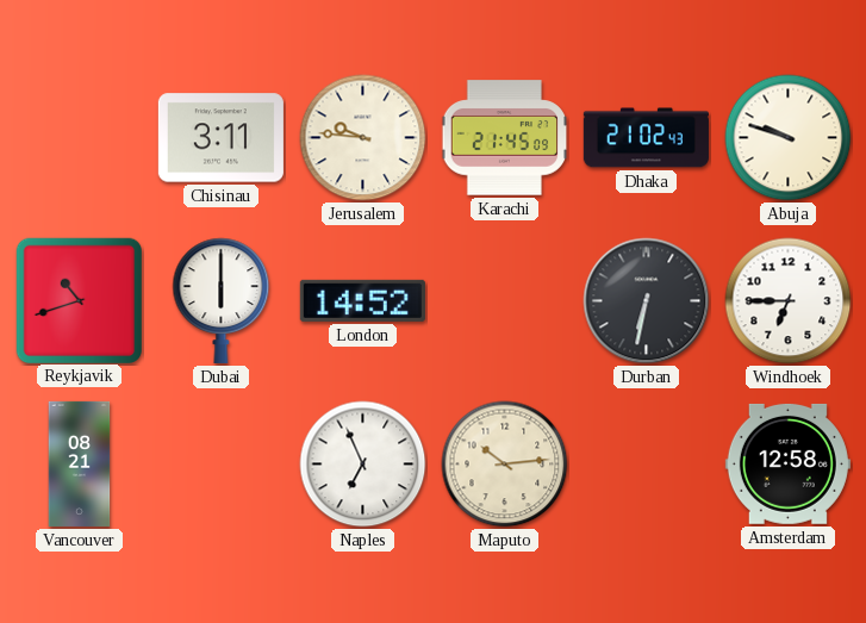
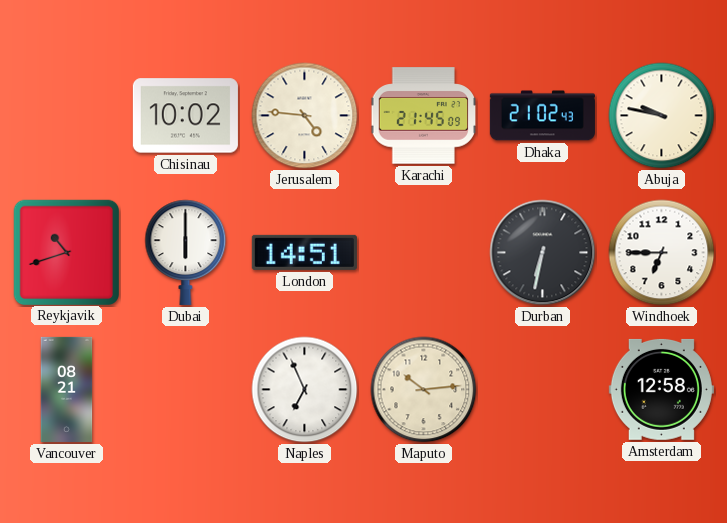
Chisinau: 3:11 -> 10:02 (185, 116)
Jerusalem: 9:46 -> 4:46 (305, 116)
Abuja: 9:48 -> 9:47 (662, 116)
London: 14:52 -> 14:51 (304, 252)
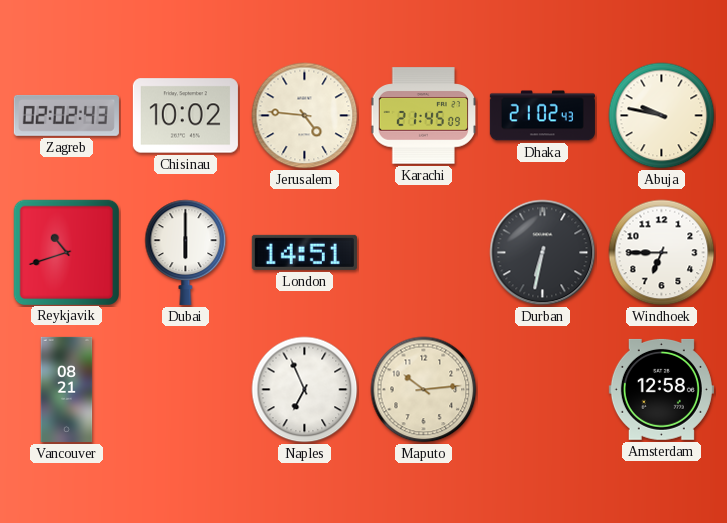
Zagreb: none -> 02:02 (66, 115)
